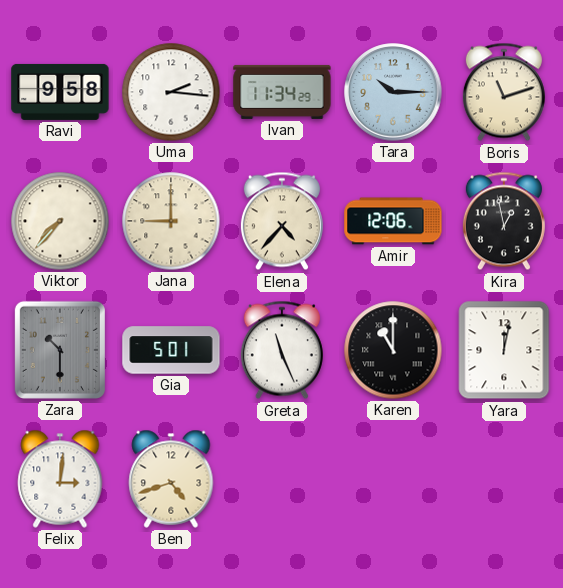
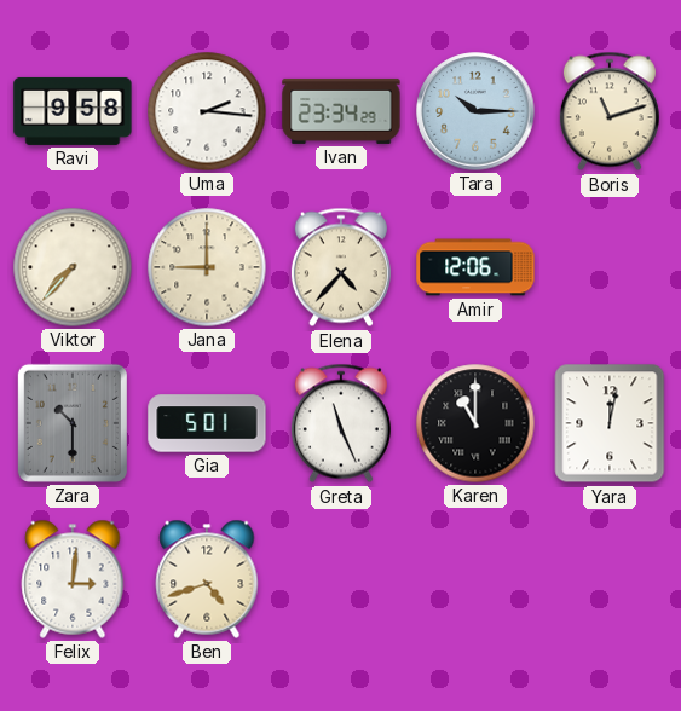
Ivan: 11:34 -> 23:34 (341, 111)
Kira: 12:58 -> none (504, 221)
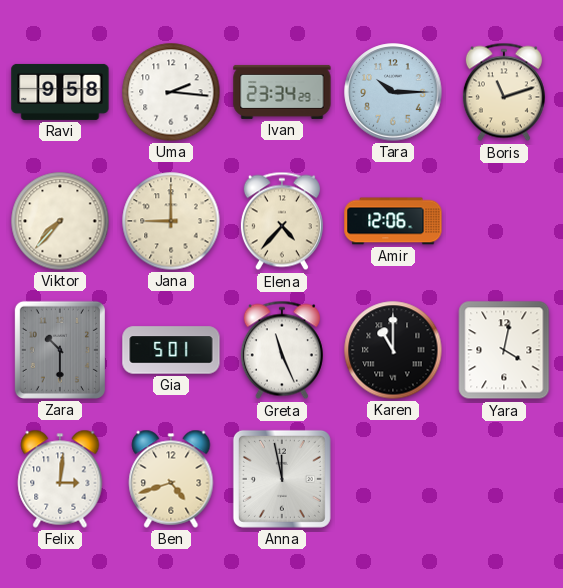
Yara: 12:02 -> 4:02 (504, 350)
Anna: none -> 11:58 (282, 479)
